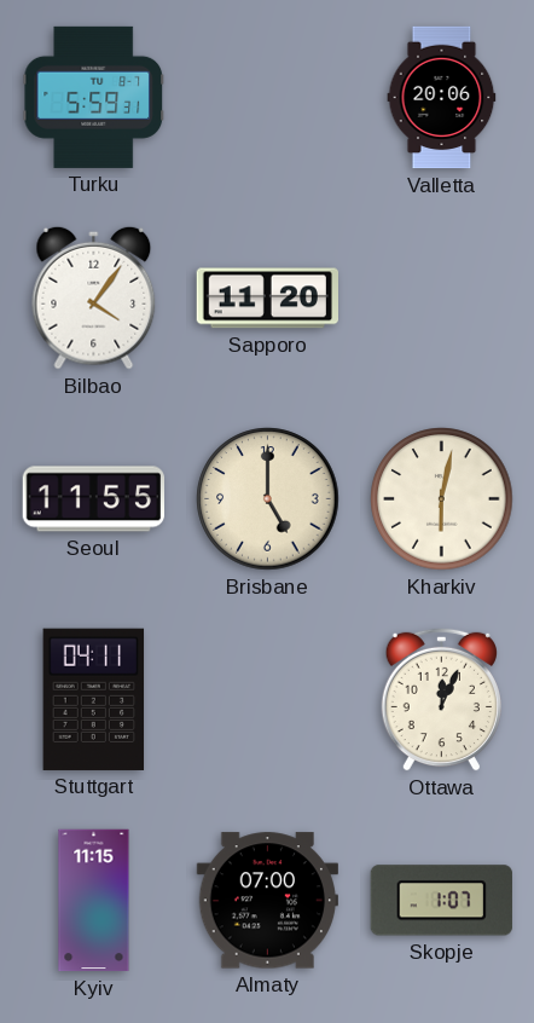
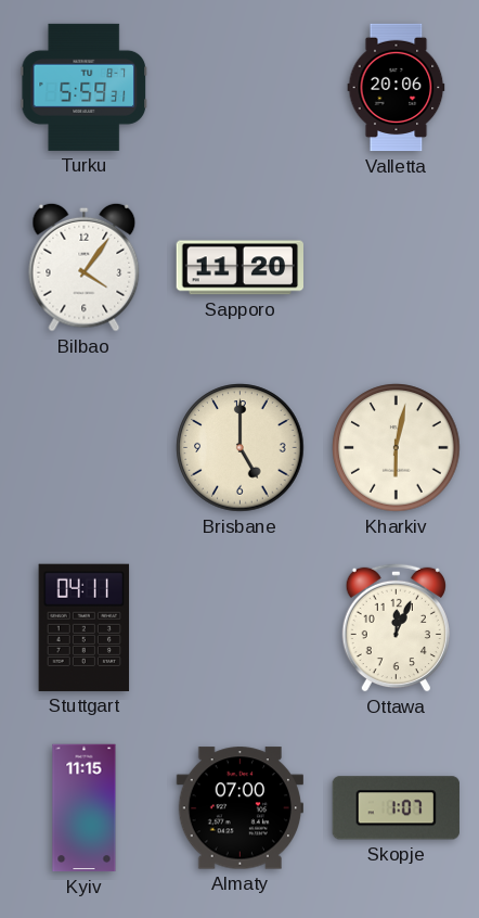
Seoul: 11:55 -> none (93, 499)
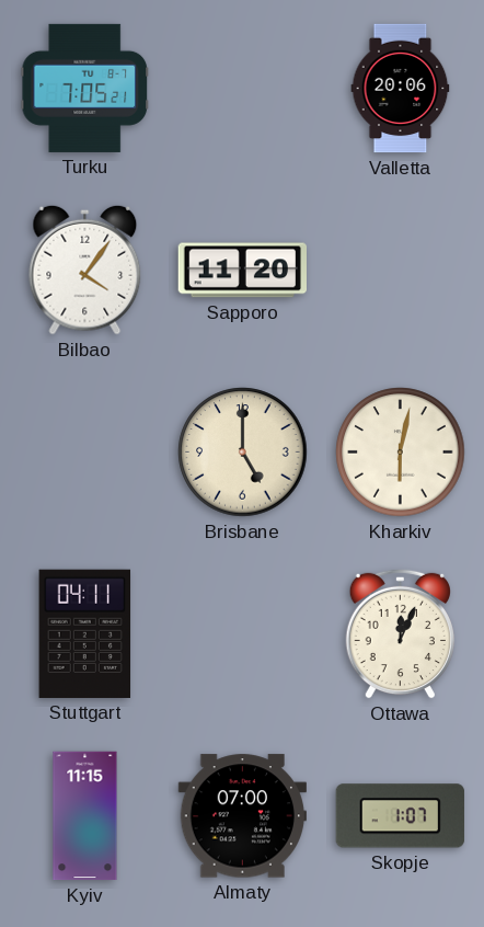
Turku: 5:59 -> 7:05 (84, 88)
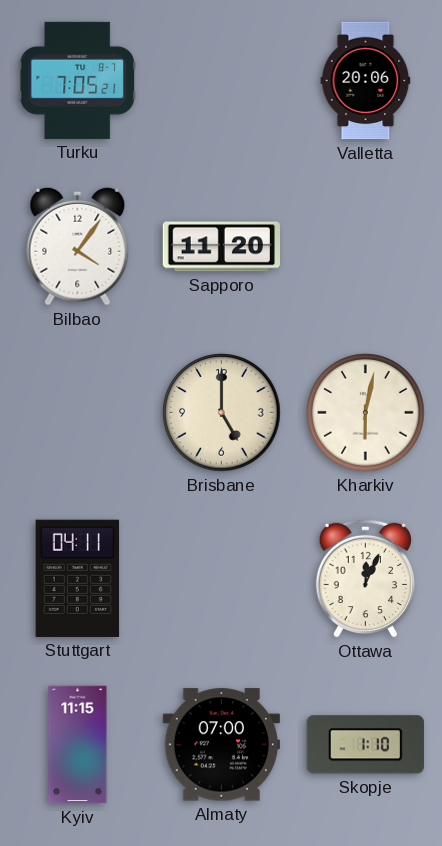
Skopje: 1:07 -> 1:10 (365, 745)
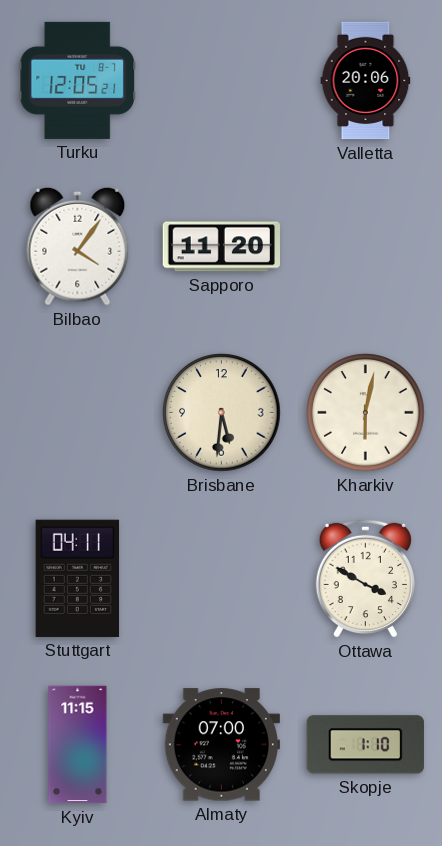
Turku: 7:05 -> 12:05 (77, 80)
Brisbane: 5:00 -> 5:31 (222, 413)
Ottawa: 12:04 -> 3:50 (365, 578)
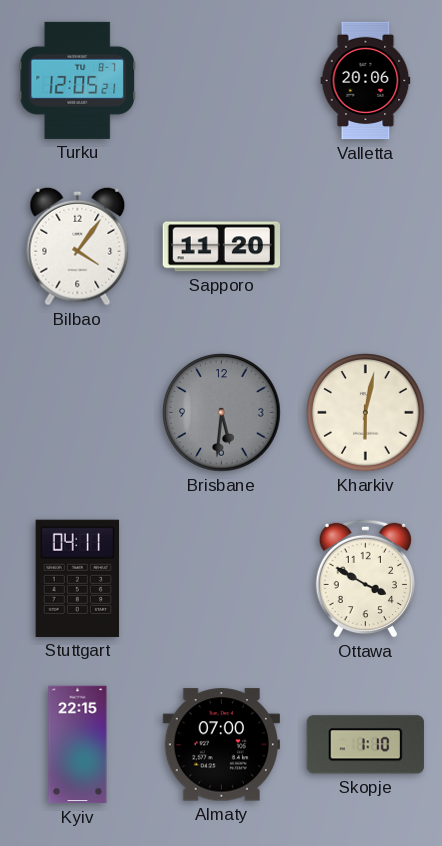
Brisbane dial: cream -> grey (222, 413)
Kyiv: 11:15 -> 22:15 (78, 745)
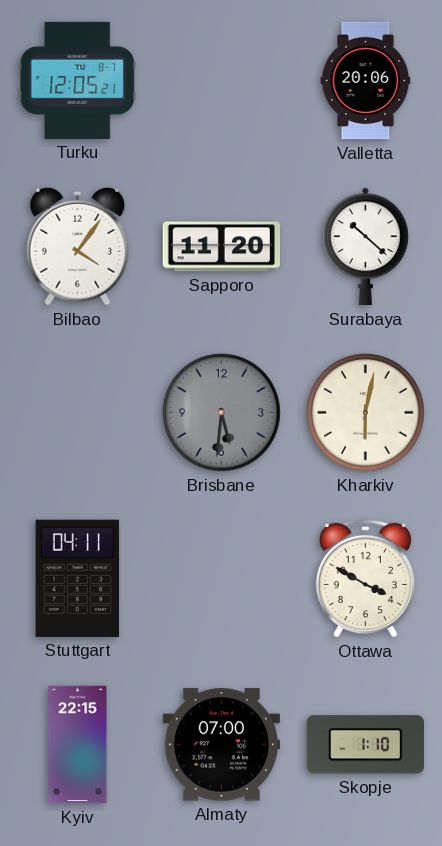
Surabaya: none -> 10:22 (366, 247)
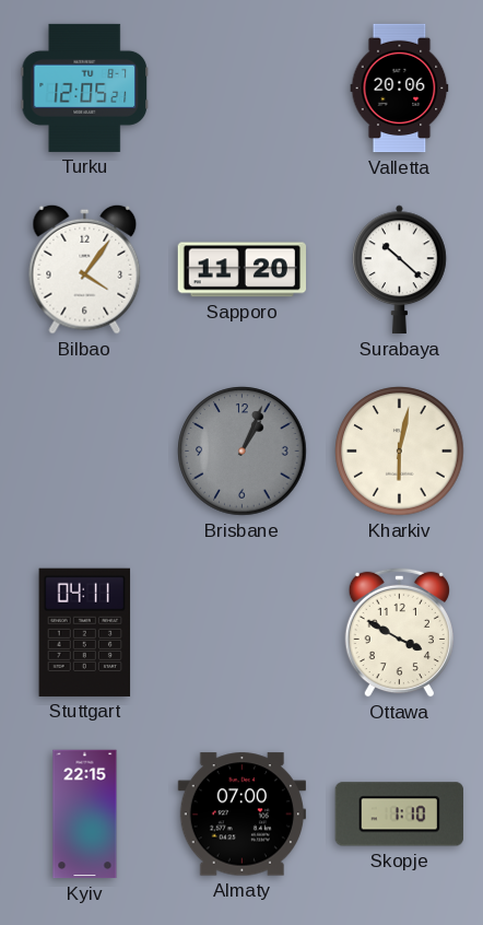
Brisbane: 5:31 -> 1:04 (243, 452)
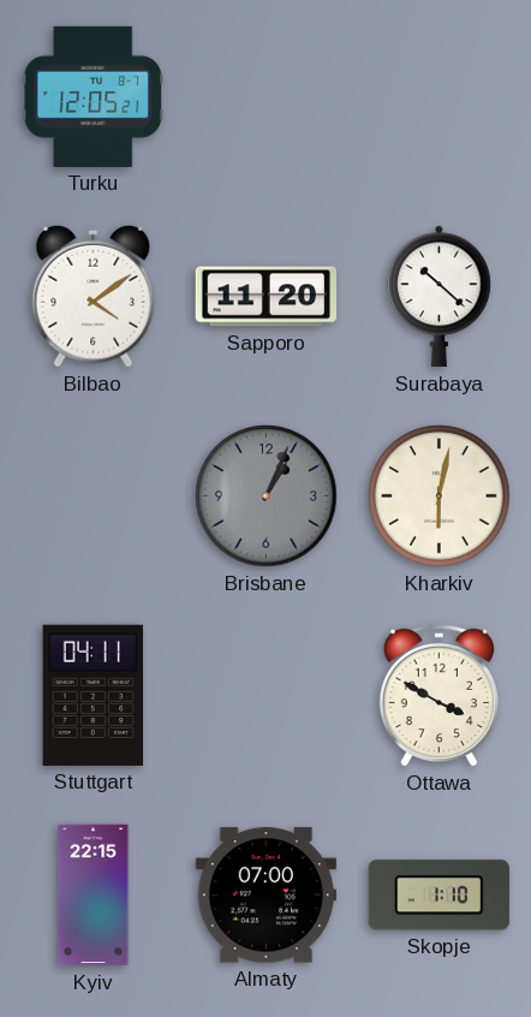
Valletta: 20:06 -> none (400, 89)
Bilbao: 4:06 -> 4:09 (94, 296)
